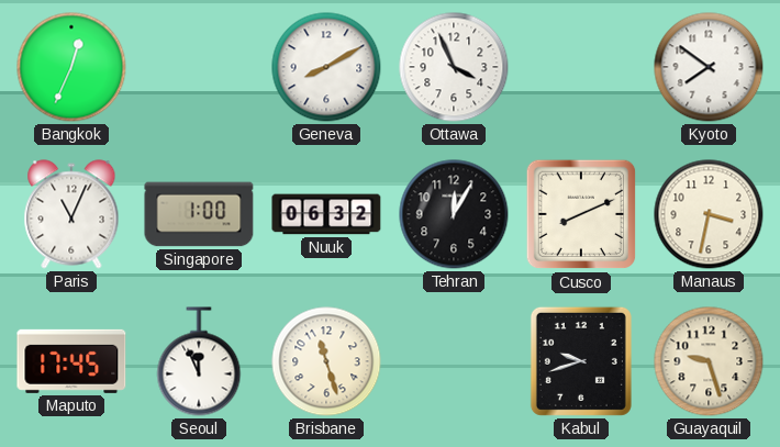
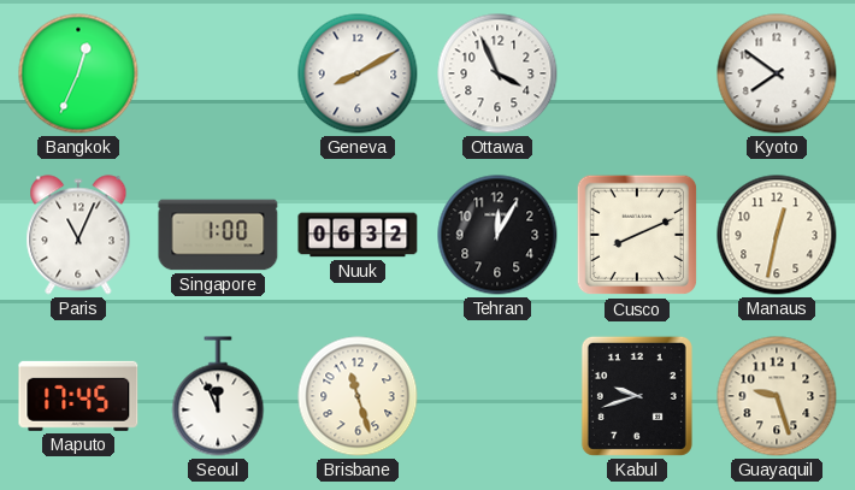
Manaus: 3:32 -> 12:32 (777, 235)
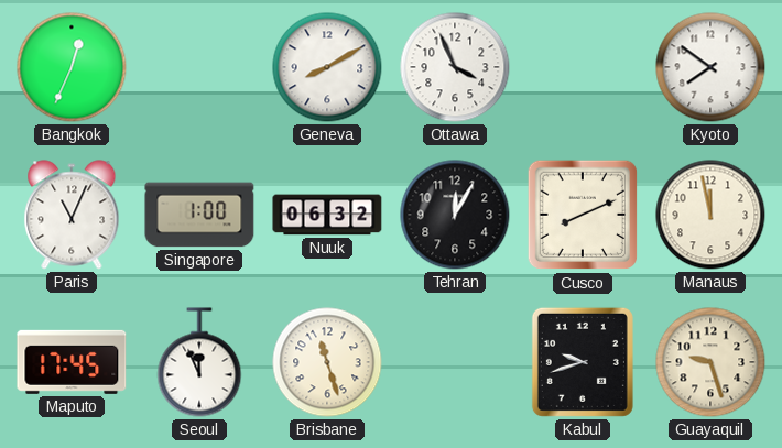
Manaus: 12:32 -> 11:58 (710, 215)
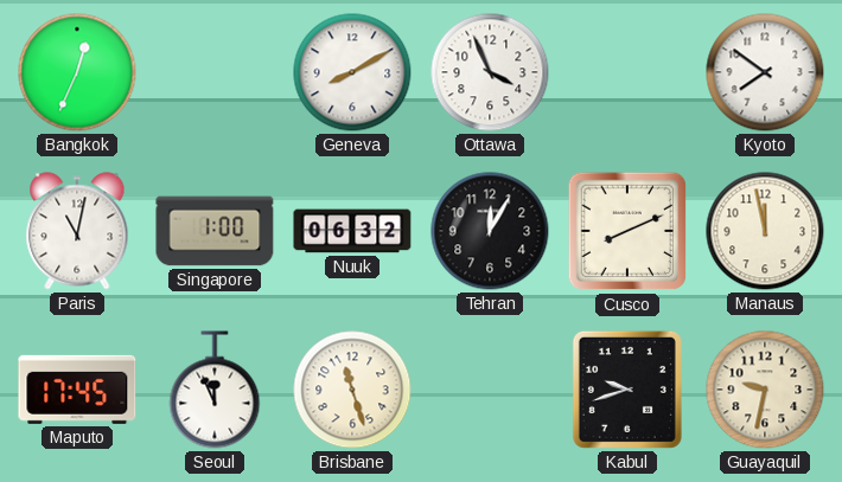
Paris: 11:04 -> 11:02 (77, 231)
Guayaquil: 9:27 -> 9:32 (765, 390)
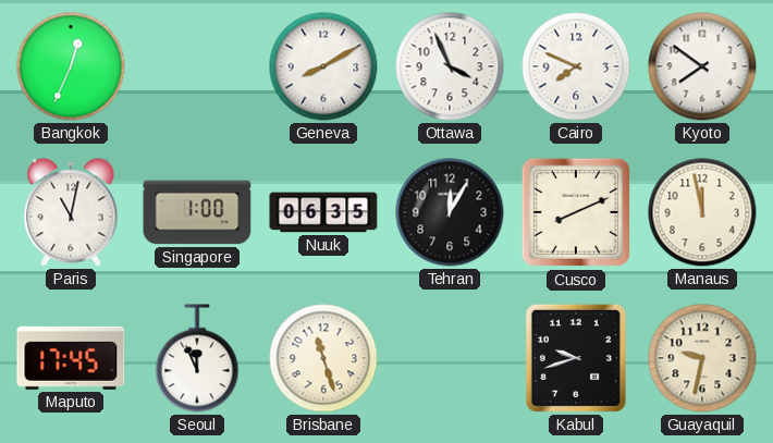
Cairo: none -> 7:49 (576, 66)
Nuuk: 06:32 -> 06:35 (323, 212)
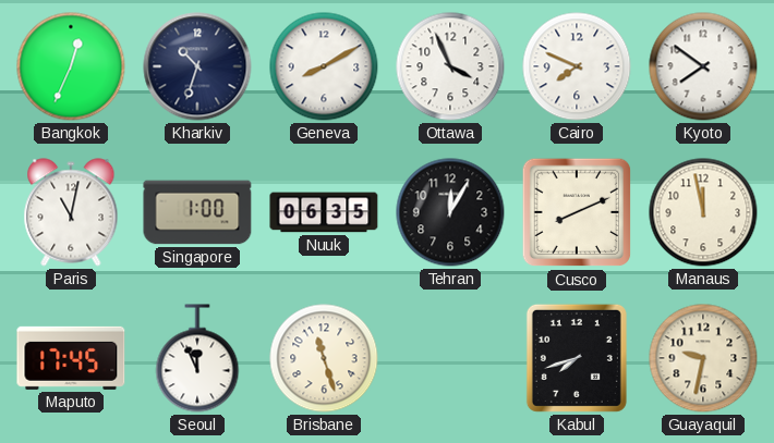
Kharkiv: none -> 10:33 (197, 66)
Kabul: 9:42 -> 7:42 (577, 358)
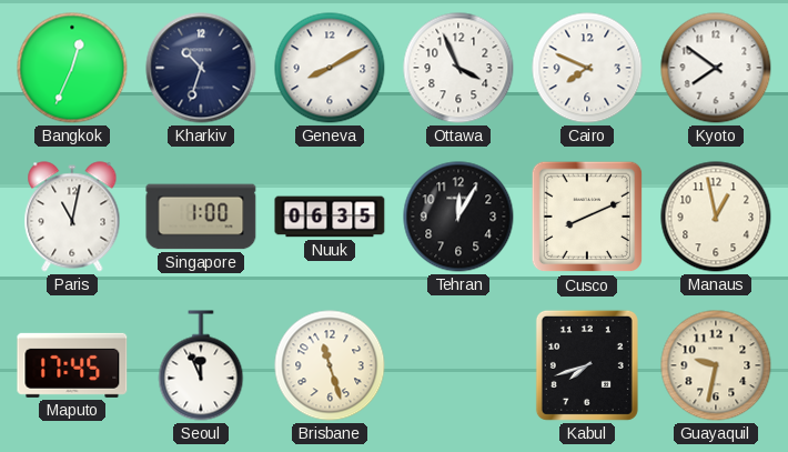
Manaus: 11:58 -> 12:58 (716, 217)
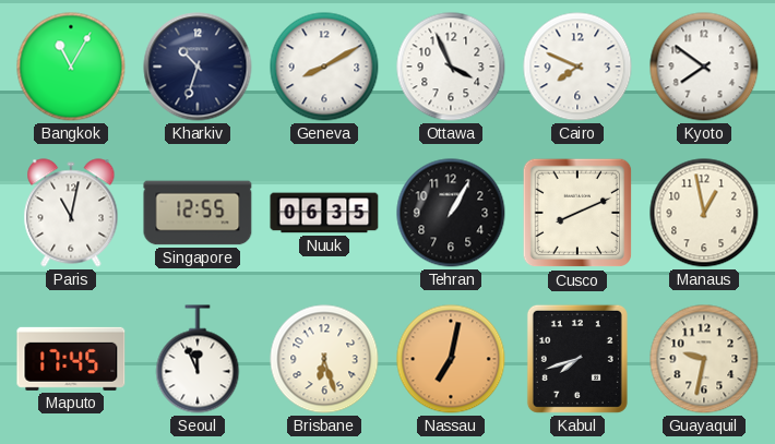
Bangkok: 12:34 -> 11:05 (71, 67)
Singapore: 1:00 -> 12:55 (198, 213)
Tehran: 12:05 -> 1:05 (451, 213)
Brisbane: 11:27 -> 6:27 (324, 359)
Nassau: none -> 7:02 (451, 359)
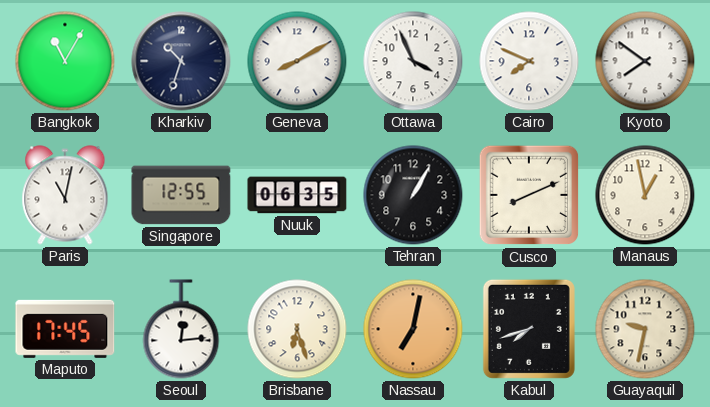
Seoul: 11:56 -> 12:14 (181, 329)
